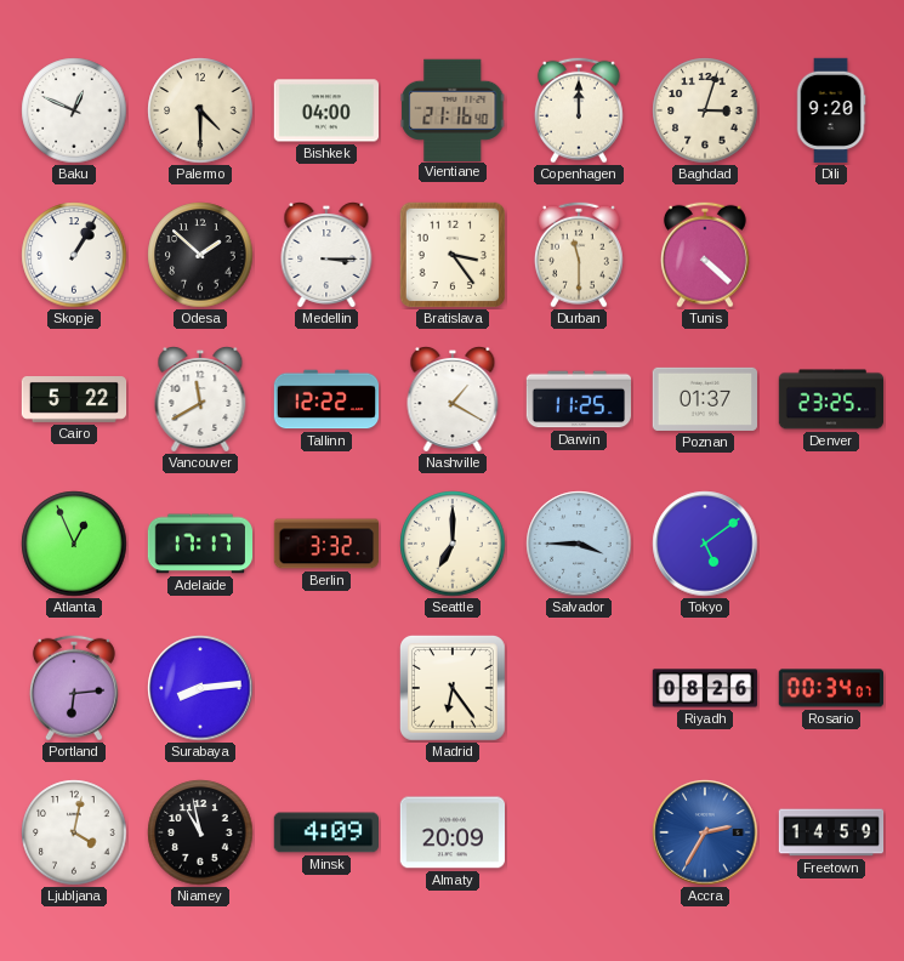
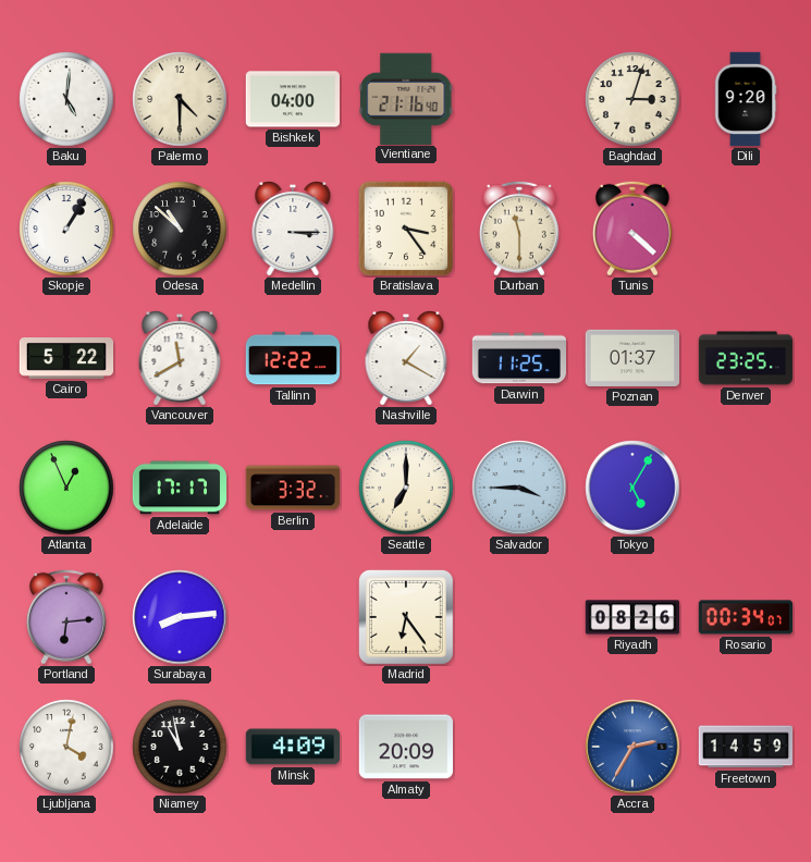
Baku: 12:49 -> 5:01 (66, 99)
Copenhagen: 12:00 -> none (579, 110)
Odesa: 1:52 -> 10:52 (180, 229)
Tokyo: 5:09 -> 5:05 (632, 488)
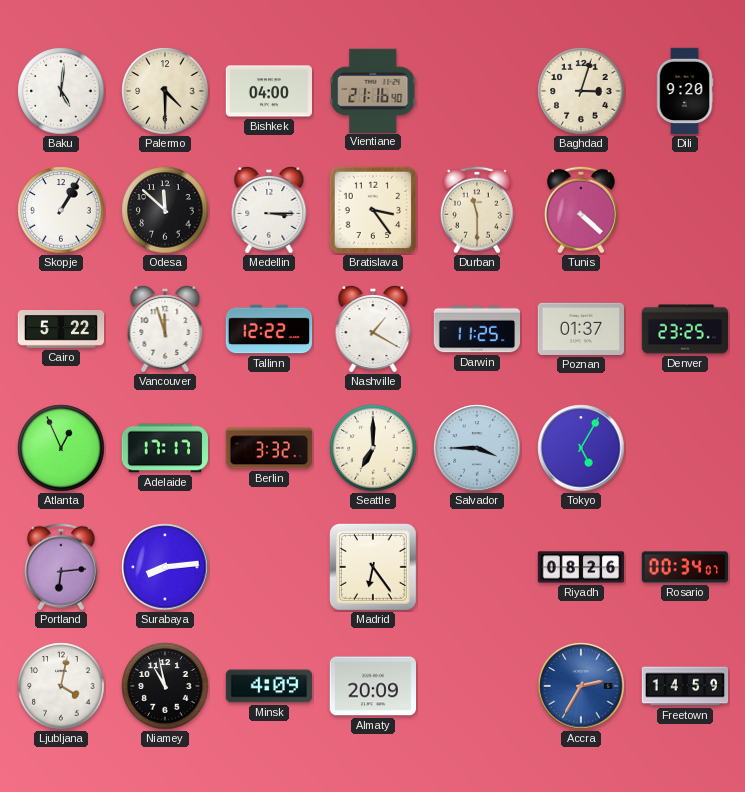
Odesa: 10:52 -> 11:52 (165, 210)
Vancouver: 11:40 -> 11:57 (165, 330)
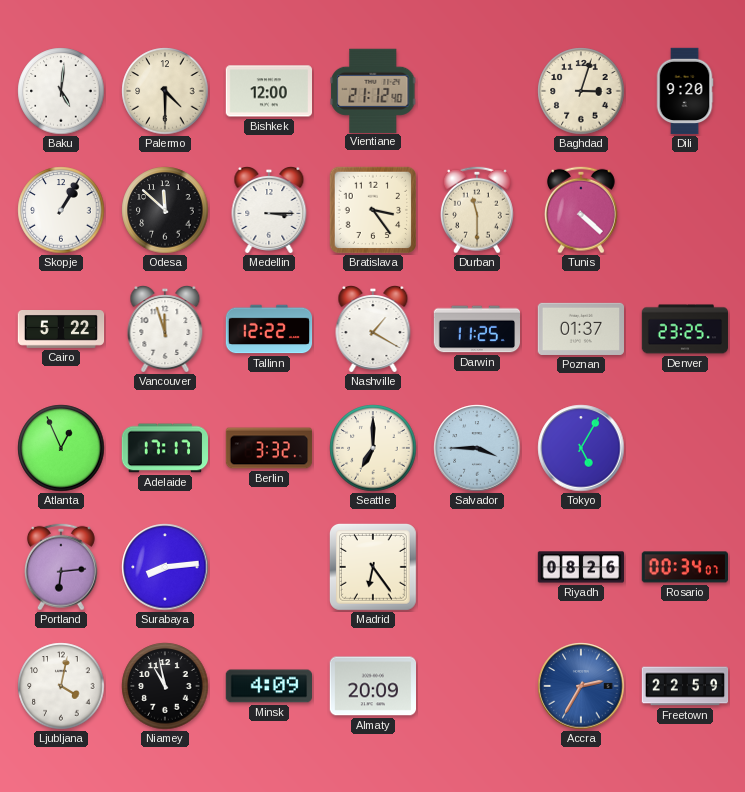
Bishkek: 04:00 -> 12:00 (268, 91)
Vientiane: 21:16 -> 21:12 (373, 90)
Freetown: 14:59 -> 22:59 (685, 686)
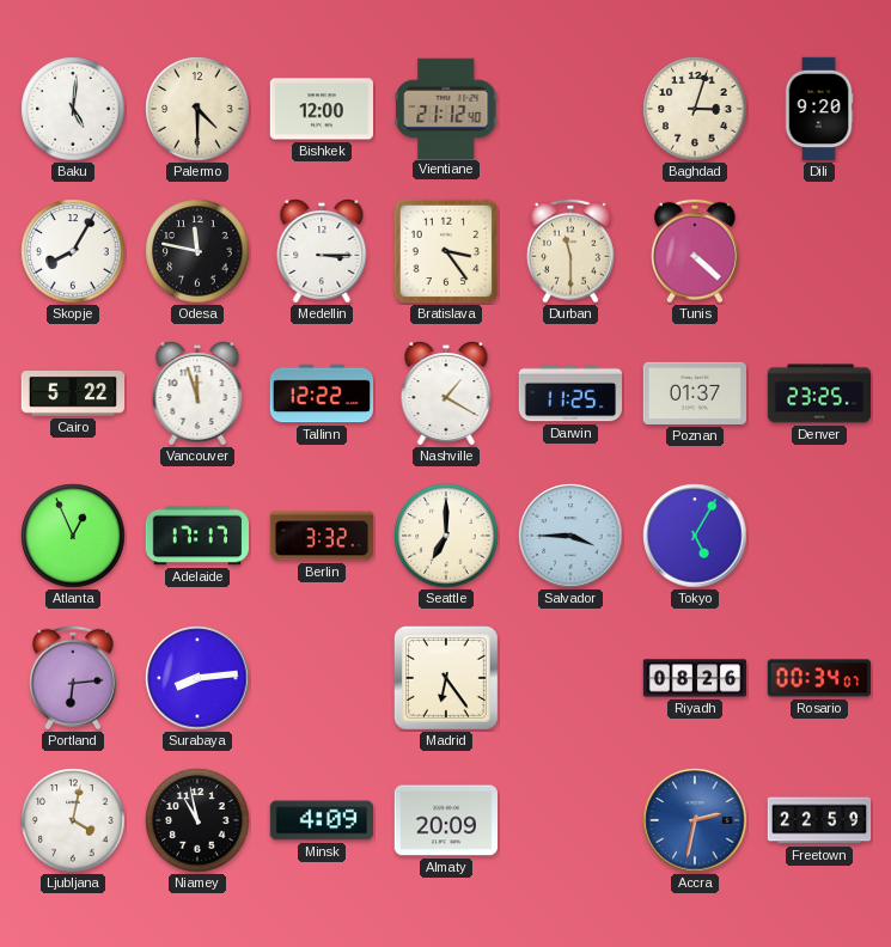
Skopje: 1:05 -> 8:05 (73, 251)
Odesa: 11:52 -> 11:47 (197, 251)
Accra: 2:35 -> 2:32 (695, 820)
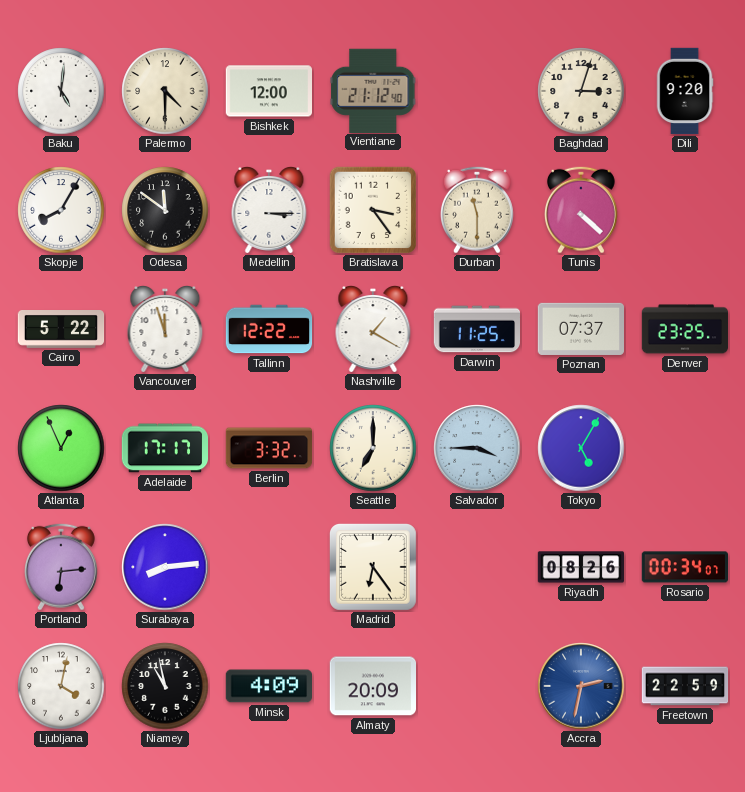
Odesa: 11:47 -> 11:51 (165, 210)
Poznan: 01:37 -> 07:37 (580, 329)
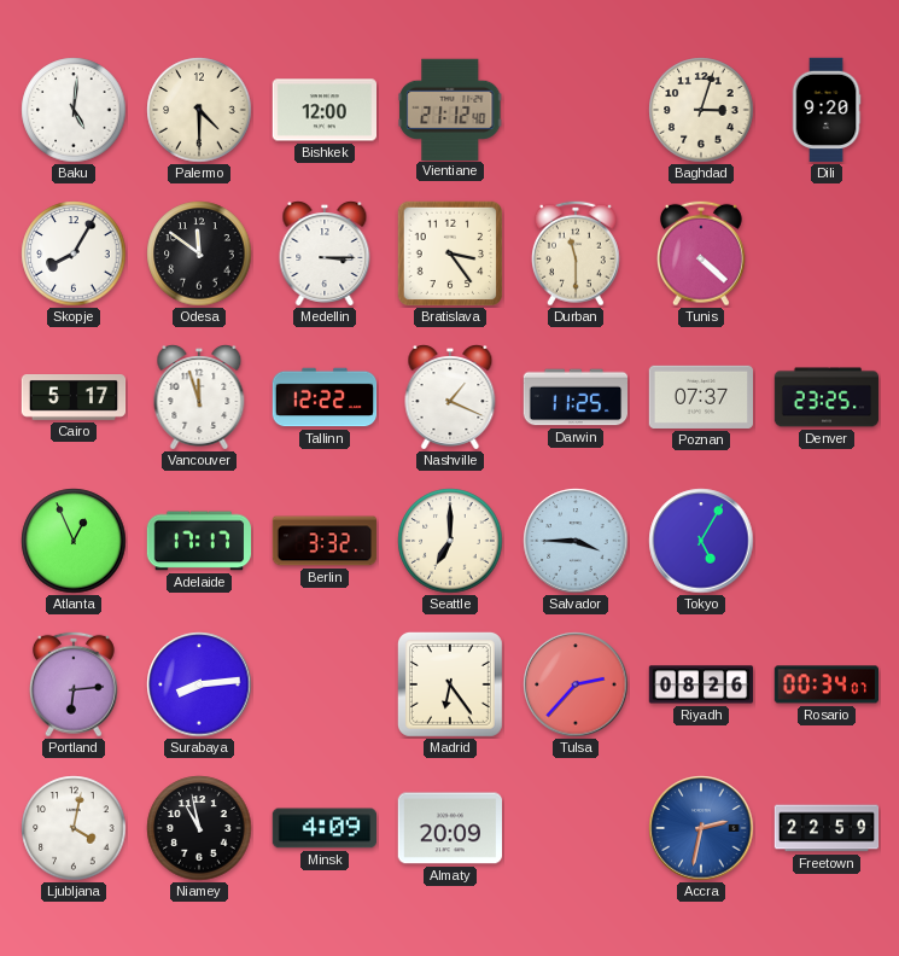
Cairo: 5:22 -> 5:17 (74, 398)
Nashville: 1:20 -> 1:19 (450, 398)
Tulsa: none -> 2:37 (576, 684)
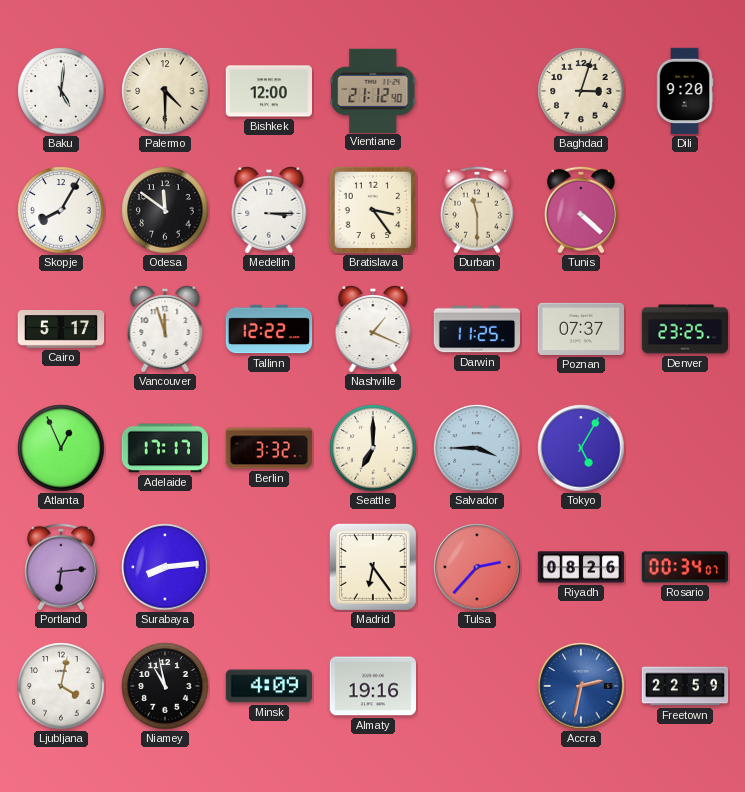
Almaty: 20:09 -> 19:16 (372, 686)
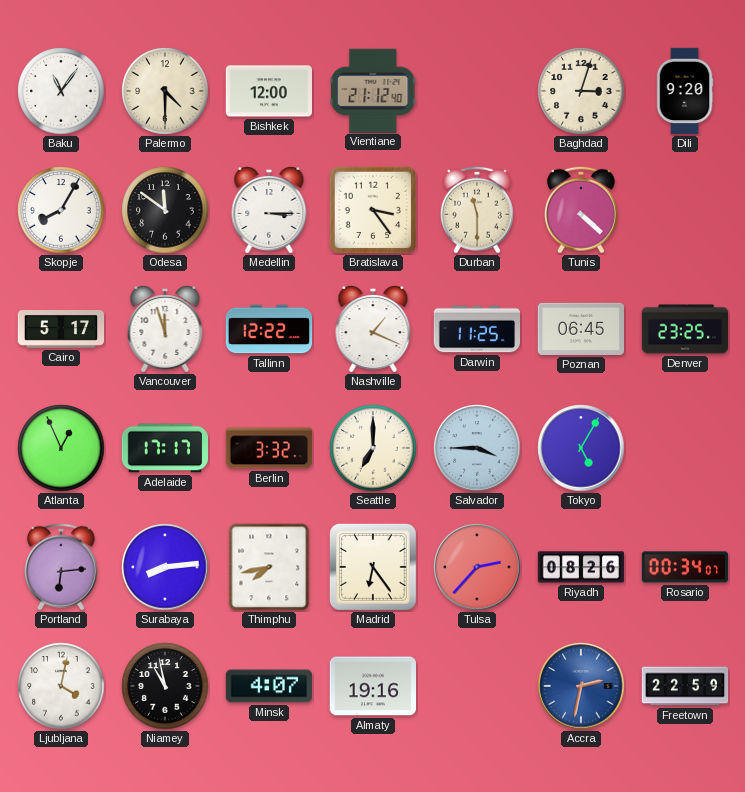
Baku: 5:01 -> 11:06 (61, 91)
Poznan: 07:37 -> 06:45 (580, 329)
Thimphu: none -> 7:43 (269, 567)
Minsk: 4:09 -> 4:07 (268, 686)
